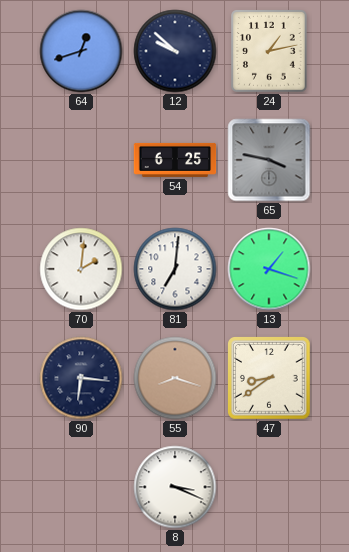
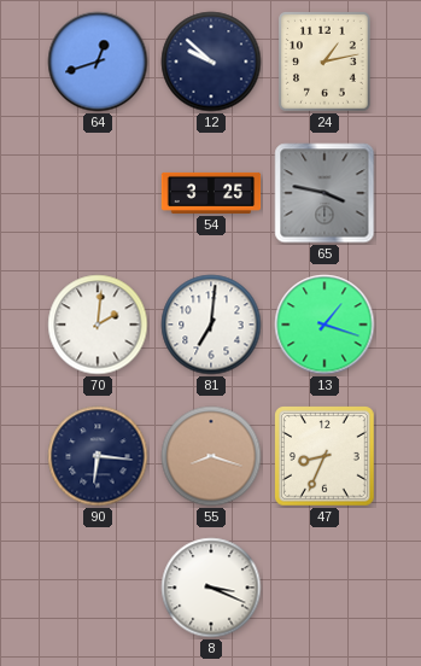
54: 6:25 -> 3:25 (211, 193)
47: 8:39 -> 8:34 (324, 456)
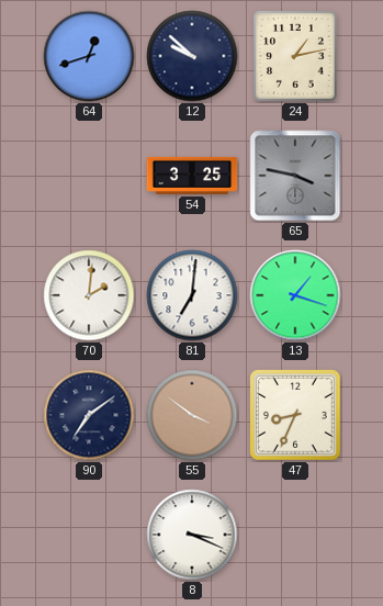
90: 6:16 -> 7:09 (89, 415)
55: 8:18 -> 3:51 (192, 415)
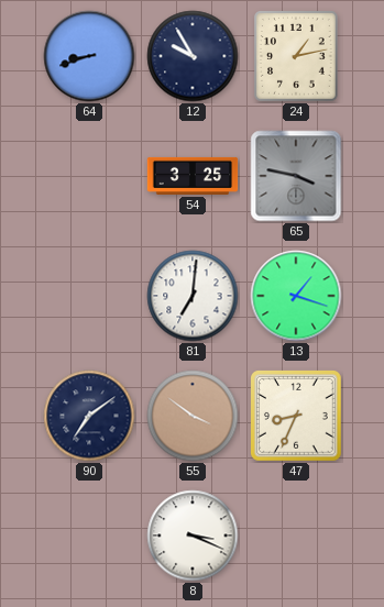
64: 12:42 -> 8:42 (89, 56)
12: 9:52 -> 9:55 (193, 56)
70: 2:01 -> none (89, 295)
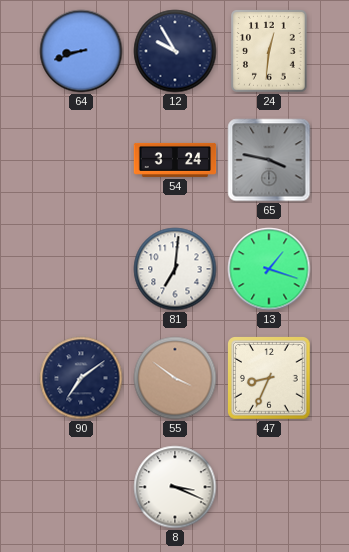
24: 1:13 -> 12:31 (270, 51)
54: 3:25 -> 3:24 (175, 160)
